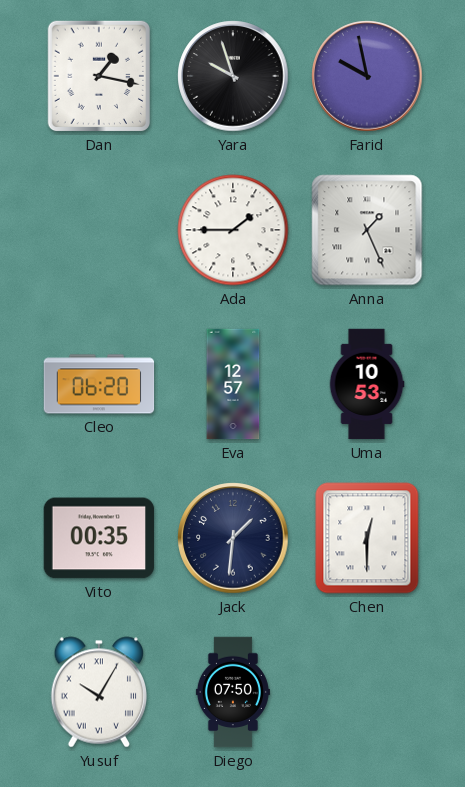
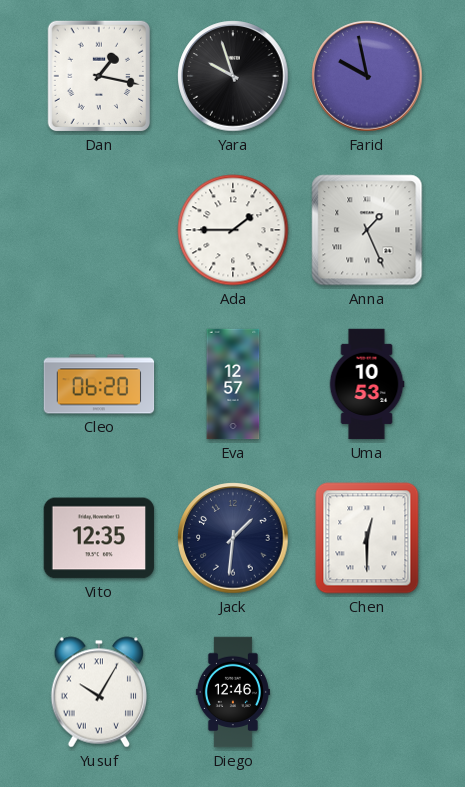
Vito: 00:35 -> 12:35 (99, 538)
Diego: 07:50 -> 12:46 (233, 692)
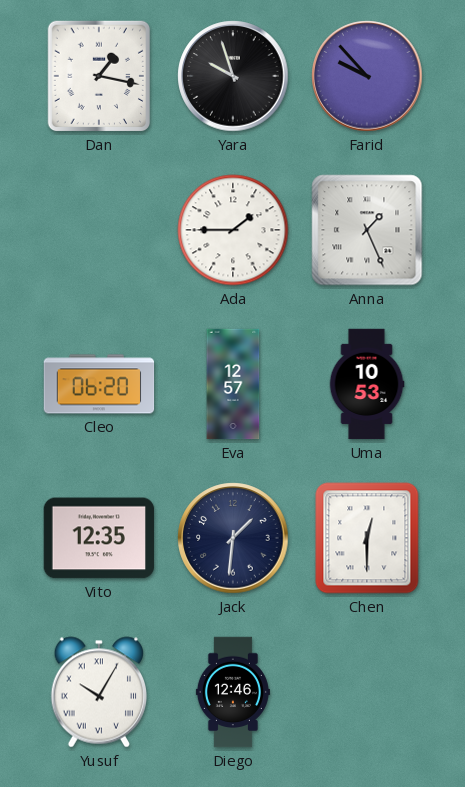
Farid: 9:58 -> 9:53 (367, 76)
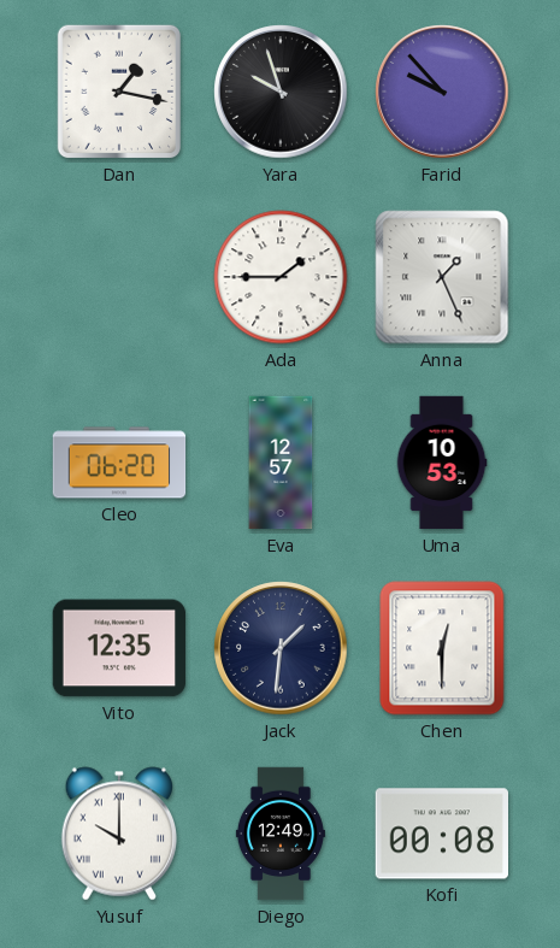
Yusuf: 10:05 -> 10:00 (118, 834)
Diego: 12:46 -> 12:49 (281, 834)
Kofi: none -> 00:08 (441, 834)
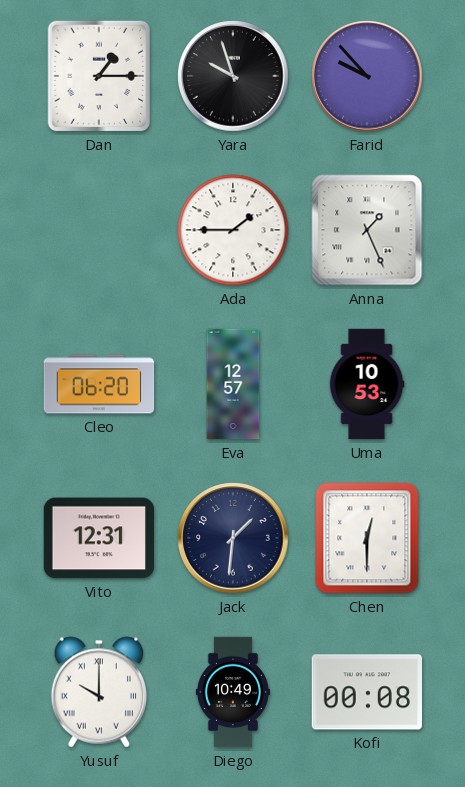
Dan: 1:17 -> 1:15 (99, 76)
Vito: 12:35 -> 12:31 (99, 538)
Diego: 12:49 -> 10:49 (233, 692)
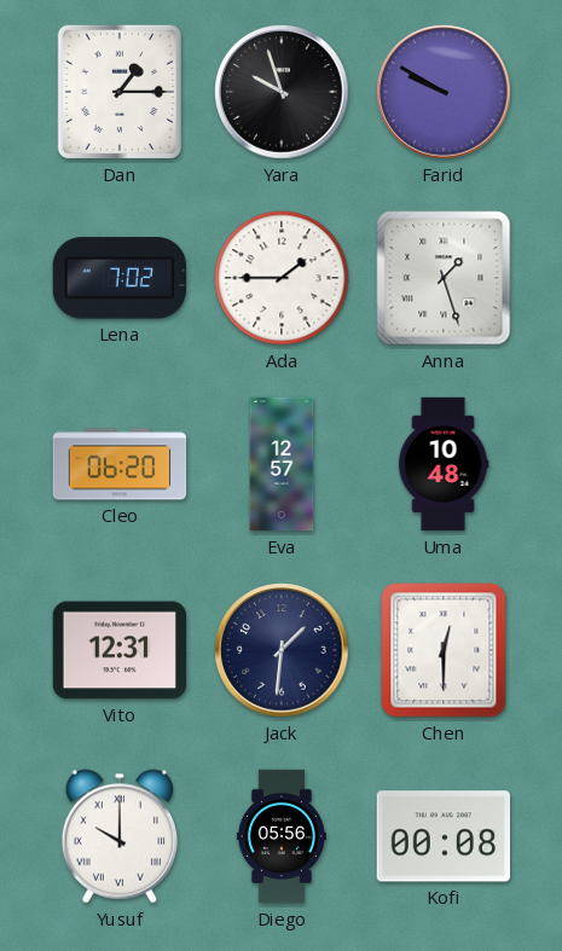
Farid: 9:53 -> 9:50 (444, 92)
Lena: none -> 7:02 (118, 278)
Anna: 1:26 -> 1:27 (444, 278)
Uma: 10:53 -> 10:48 (444, 464)
Diego: 10:49 -> 05:56 (282, 836)
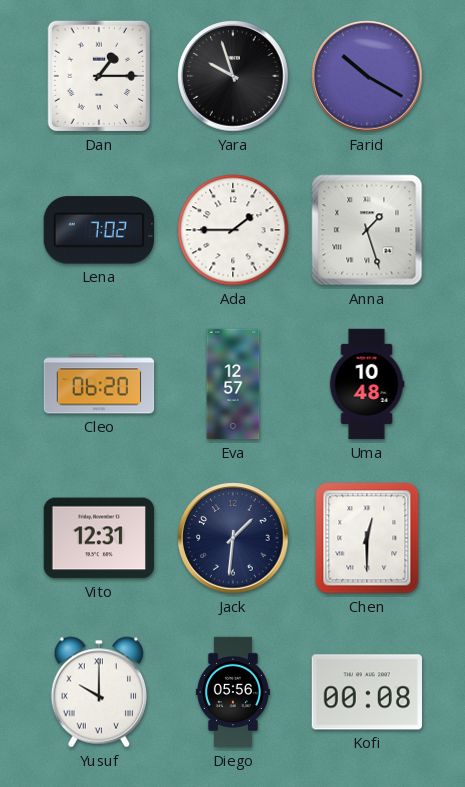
Farid: 9:50 -> 10:20 (367, 76)
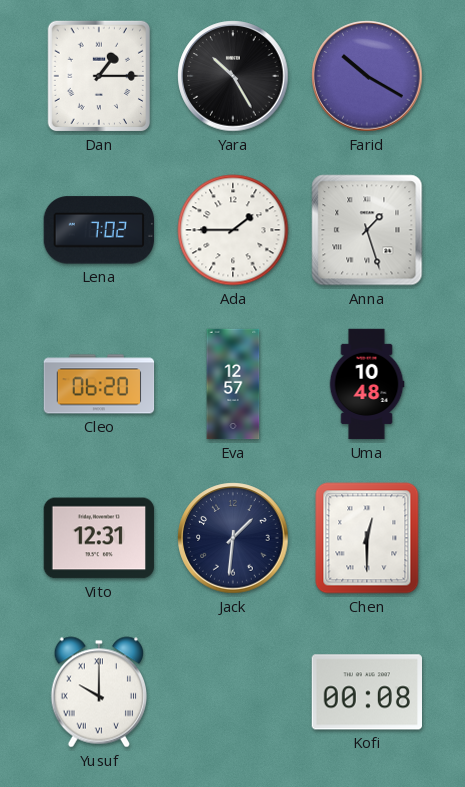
Yara: 9:57 -> 10:25 (233, 76)
Diego: 05:56 -> none (233, 692)
